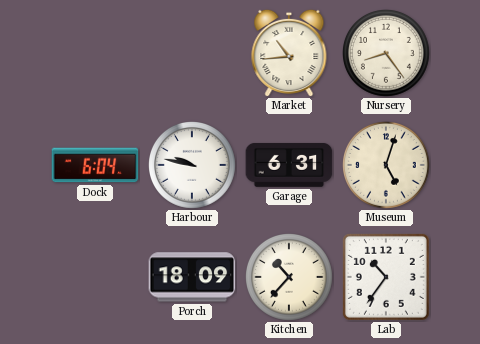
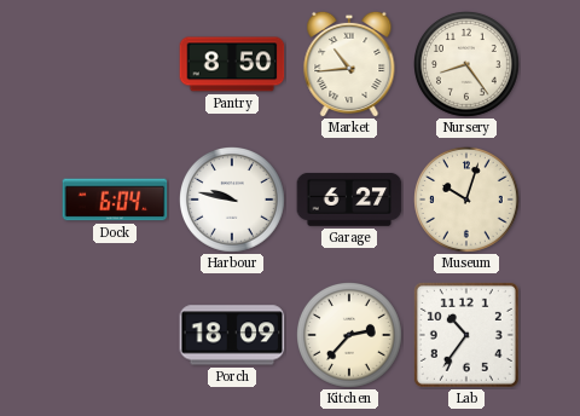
Pantry: none -> 8:50 (232, 64)
Garage: 6:31 -> 6:27 (349, 200)
Museum: 5:03 -> 10:03 (468, 201)
Kitchen: 10:37 -> 2:37 (350, 336)
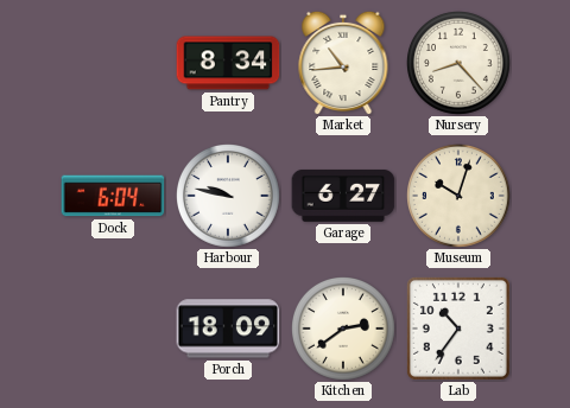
Pantry: 8:50 -> 8:34 (228, 63)
Nursery: 8:24 -> 8:23 (460, 64)
Kitchen: 2:37 -> 2:39 (344, 330)
